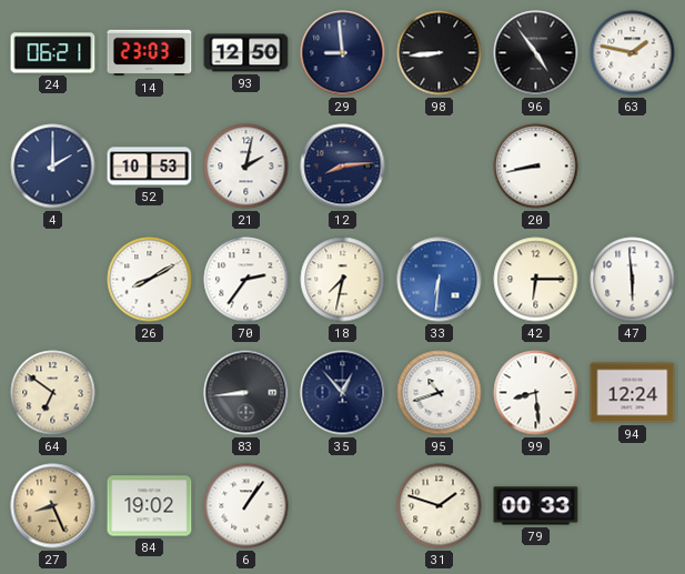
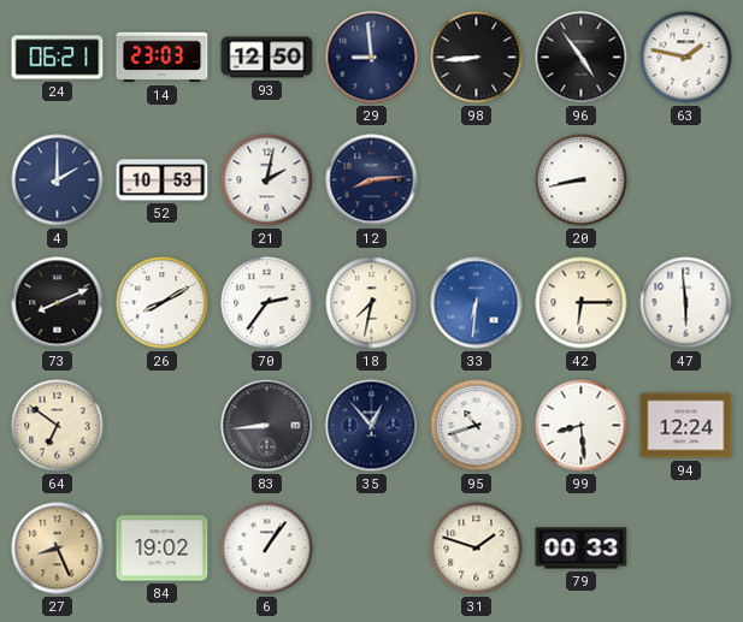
73: none -> 8:11 (58, 303)
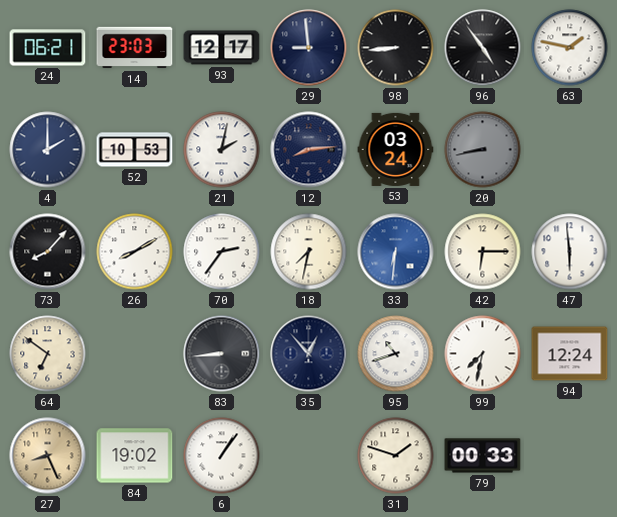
93: 12:50 -> 12:17 (222, 48)
53: none -> 03:24 (396, 149)
20 dial: white -> grey (483, 150)
73: 8:11 -> 8:07 (48, 252)
99: 8:29 -> 7:32 (483, 354)
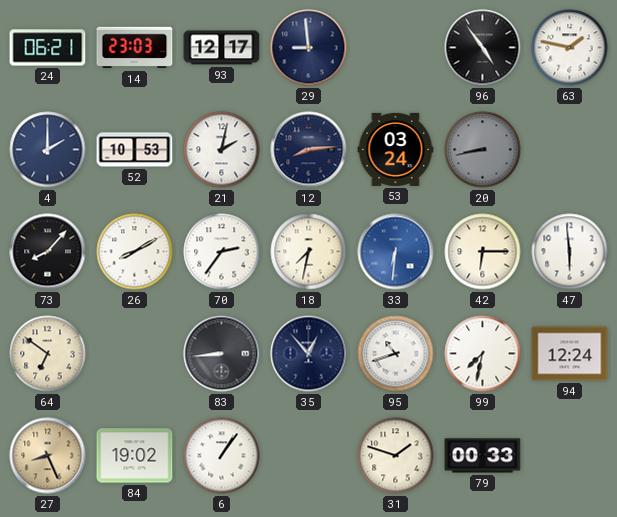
98: 8:44 -> none (396, 48)
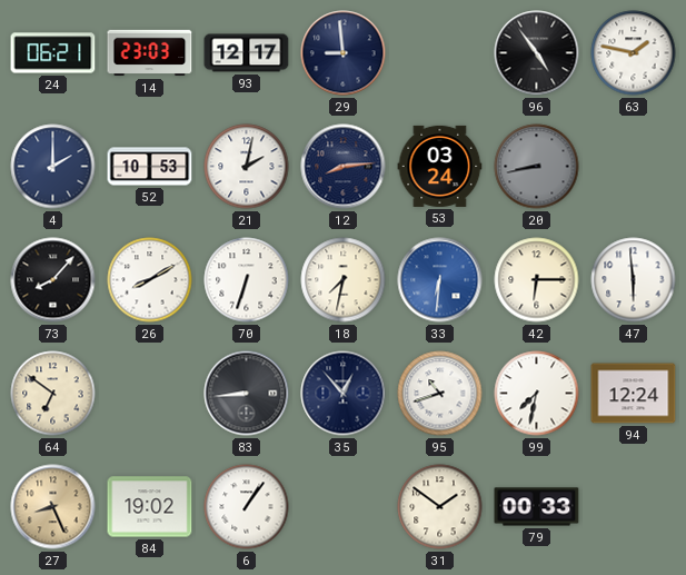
70: 2:36 -> 6:33 (247, 280)
31: 1:48 -> 1:51 (440, 507)
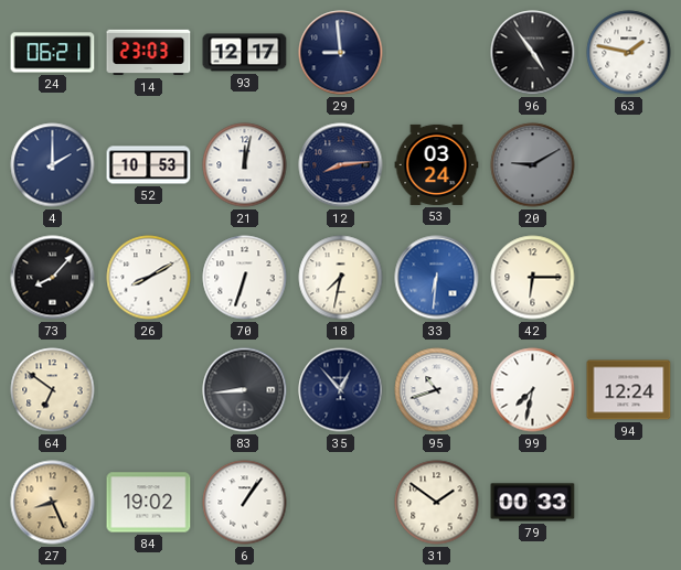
21: 2:02 -> 12:02 (245, 165)
20: 8:43 -> 9:10 (533, 165)
47: 5:59 -> none (634, 280)
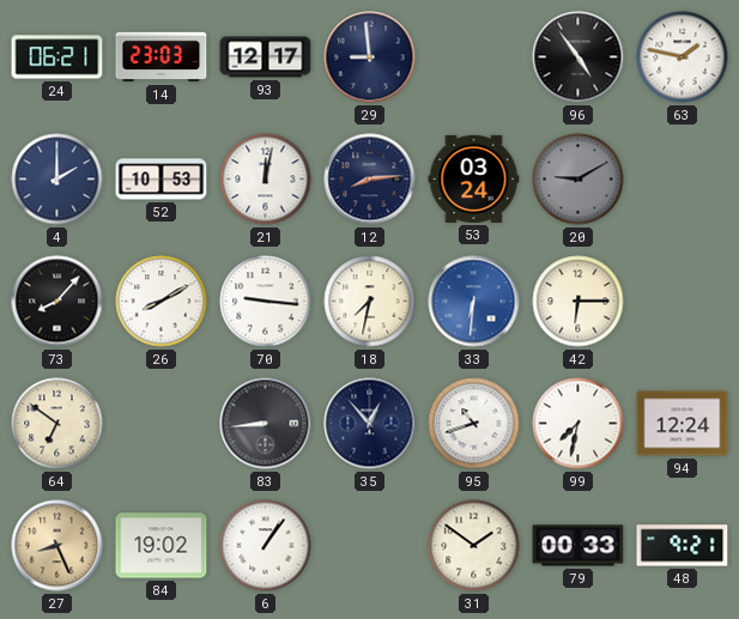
70: 6:33 -> 9:16 (266, 302)
48: none -> 9:21 (683, 546)
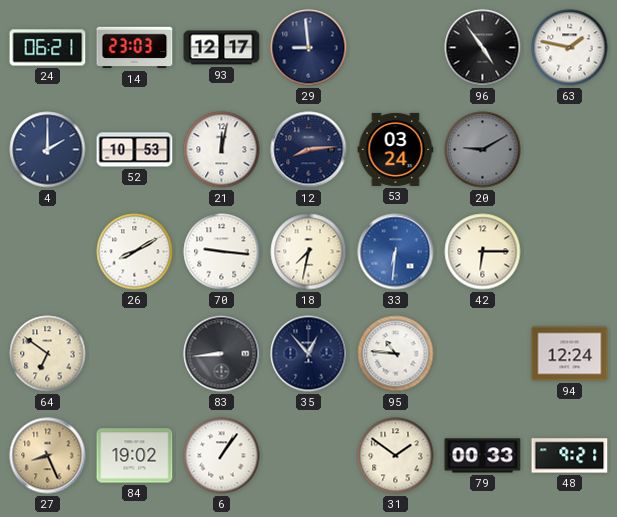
73: 8:07 -> none (57, 302)
95: 10:42 -> 10:46 (396, 354)
99: 7:32 -> none (579, 424)
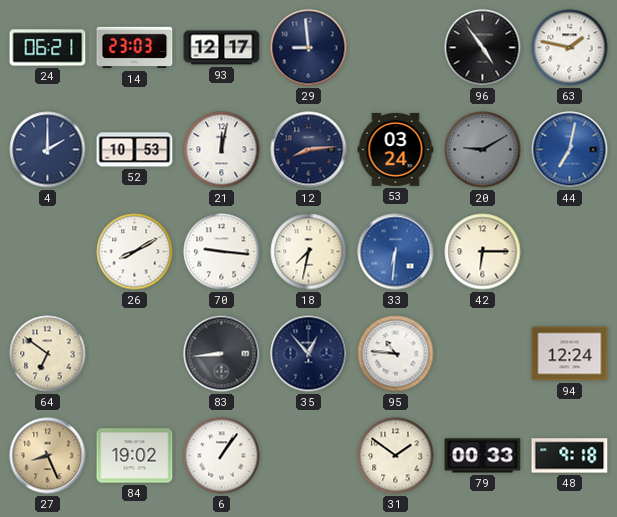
44: none -> 7:02 (570, 150)
48: 9:21 -> 9:18 (570, 456)
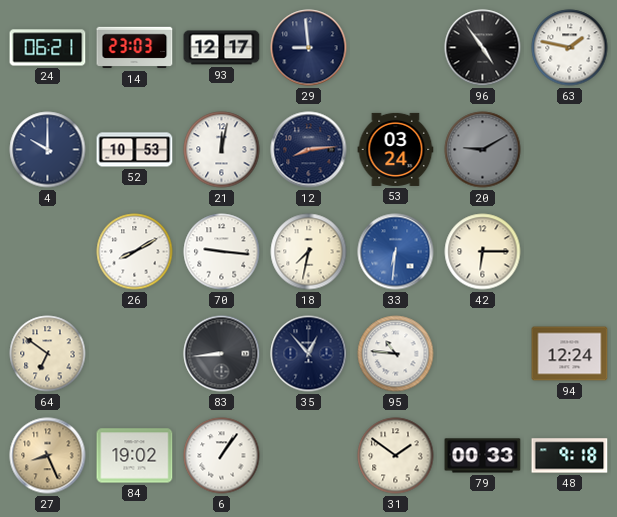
4: 2:00 -> 10:00 (48, 150)
44: 7:02 -> none (570, 150)
